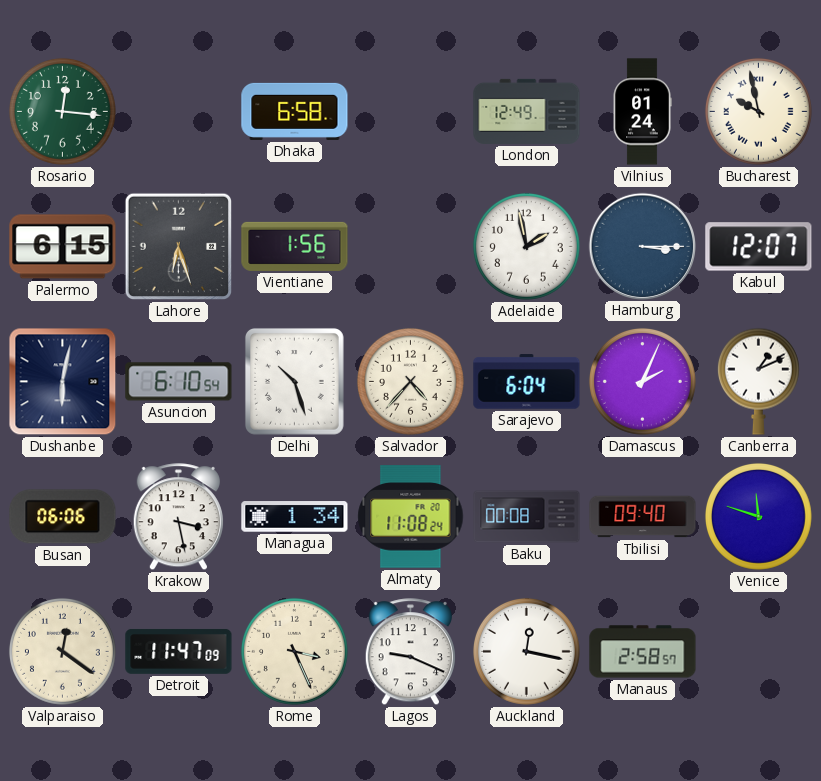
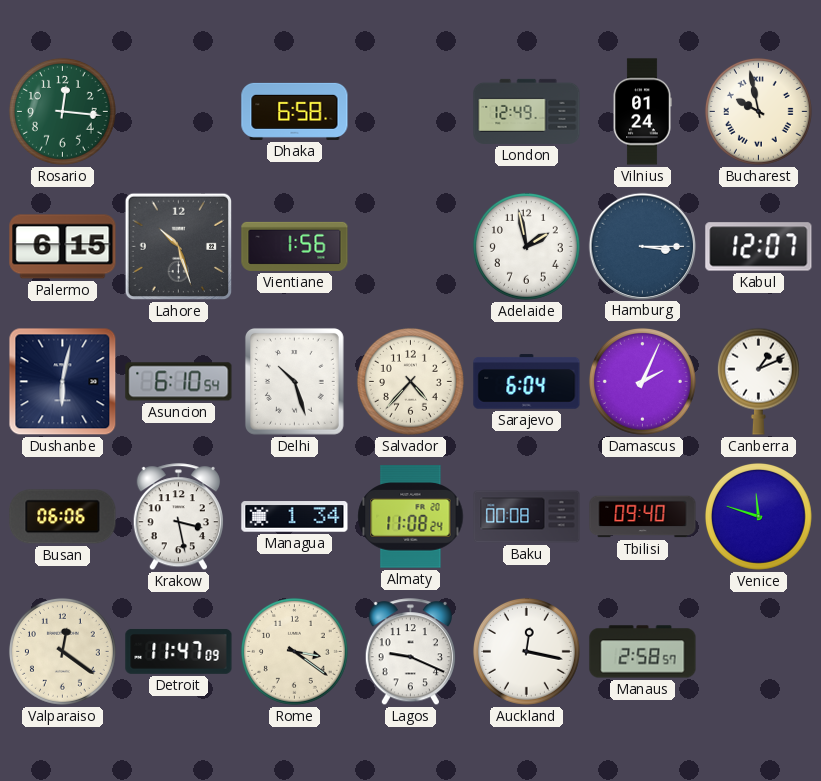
Lahore: 6:27 -> 10:27 (179, 247)
Rome: 3:26 -> 3:21 (294, 651)
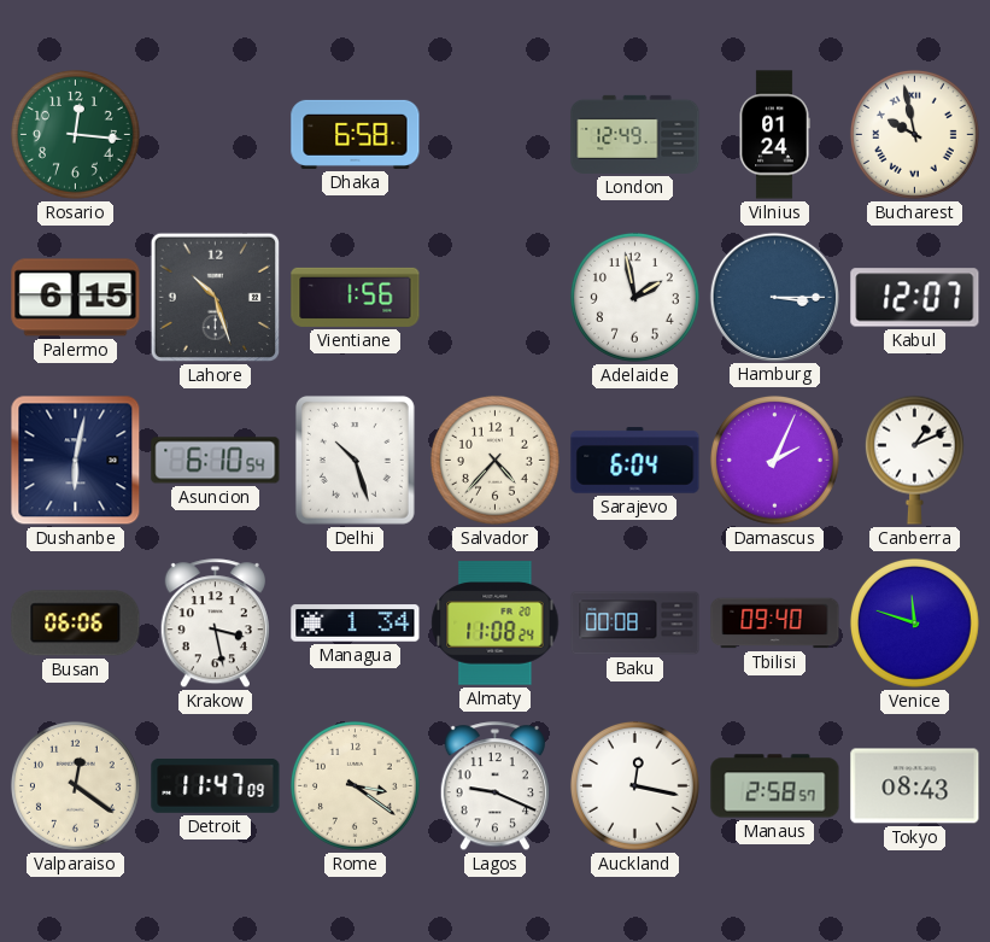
Tokyo: none -> 08:43 (915, 786)
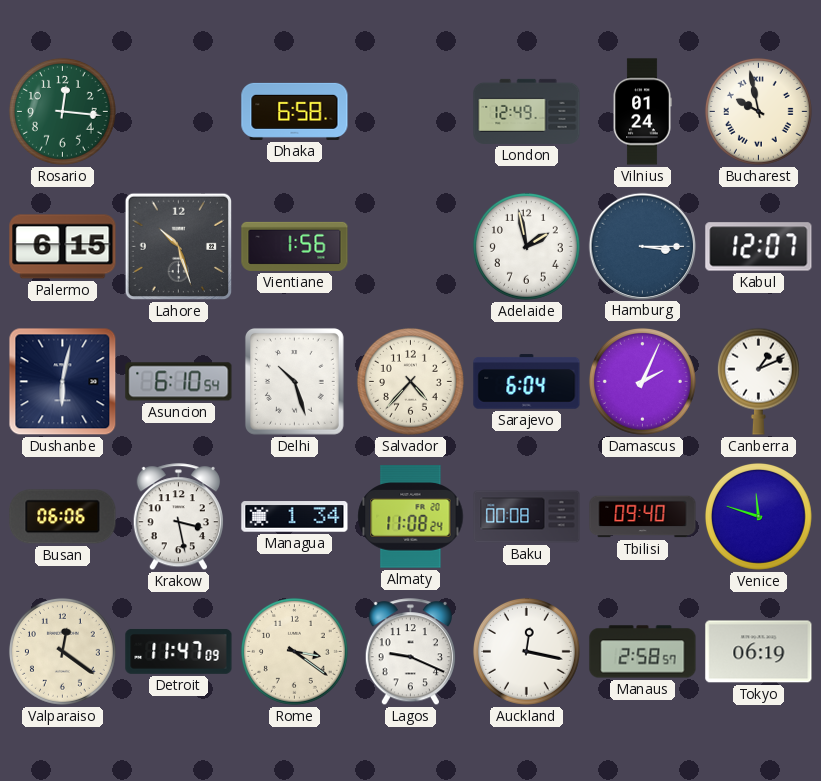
Tokyo: 08:43 -> 06:19 (759, 652)
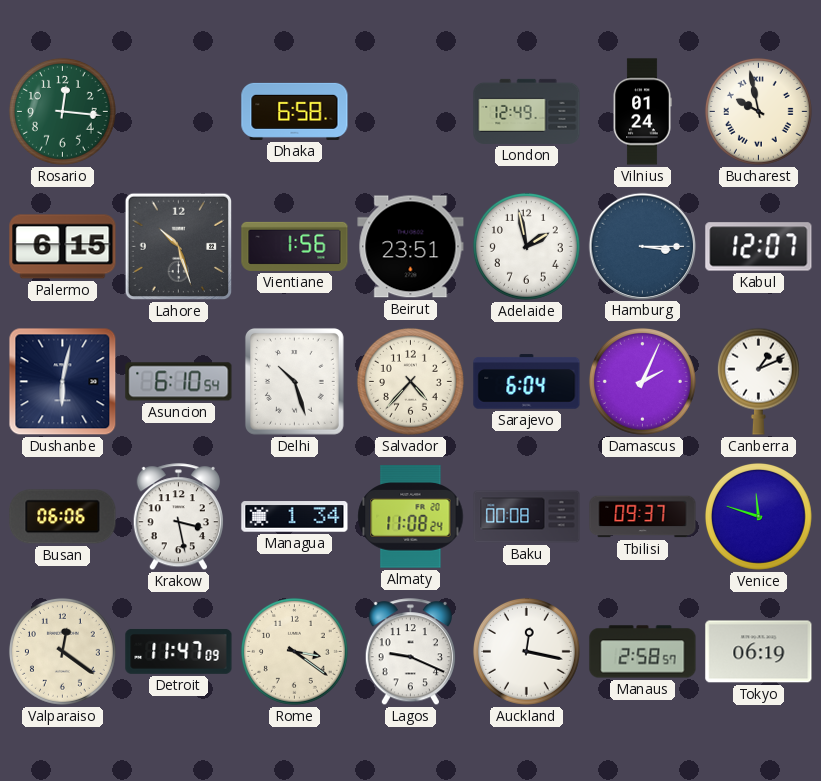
Beirut: none -> 23:51 (411, 247)
Tbilisi: 09:40 -> 09:37 (643, 517)
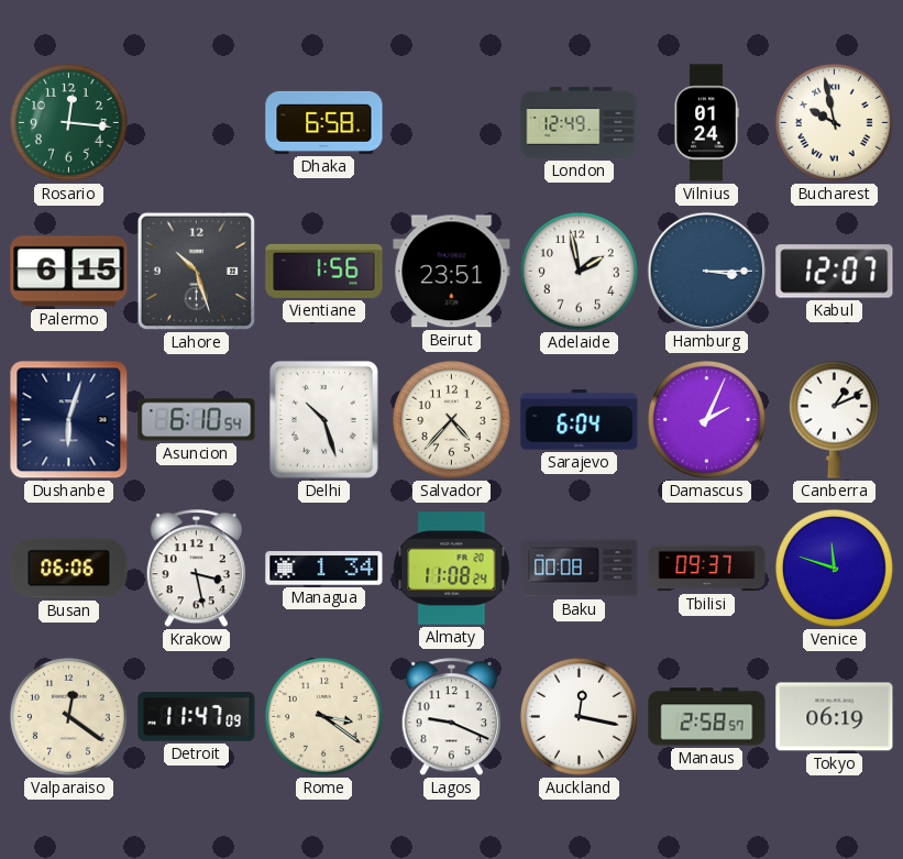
Dushanbe: 6:02 -> 6:03 (69, 420)
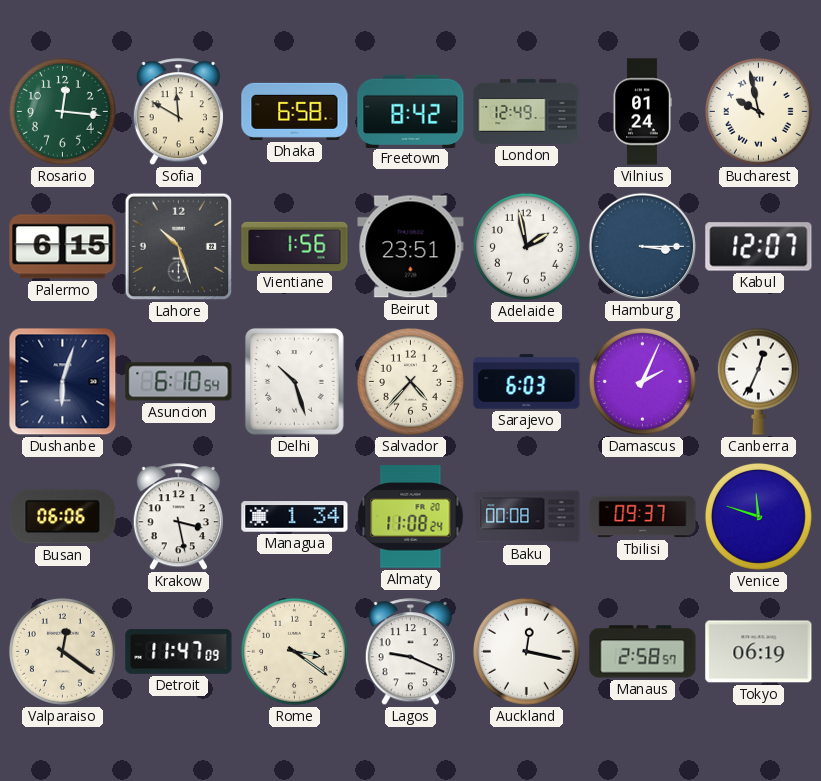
Sofia: none -> 11:50 (178, 112)
Freetown: none -> 8:42 (411, 111)
Sarajevo: 6:04 -> 6:03 (527, 382)
Canberra: 1:11 -> 12:34 (758, 381)
